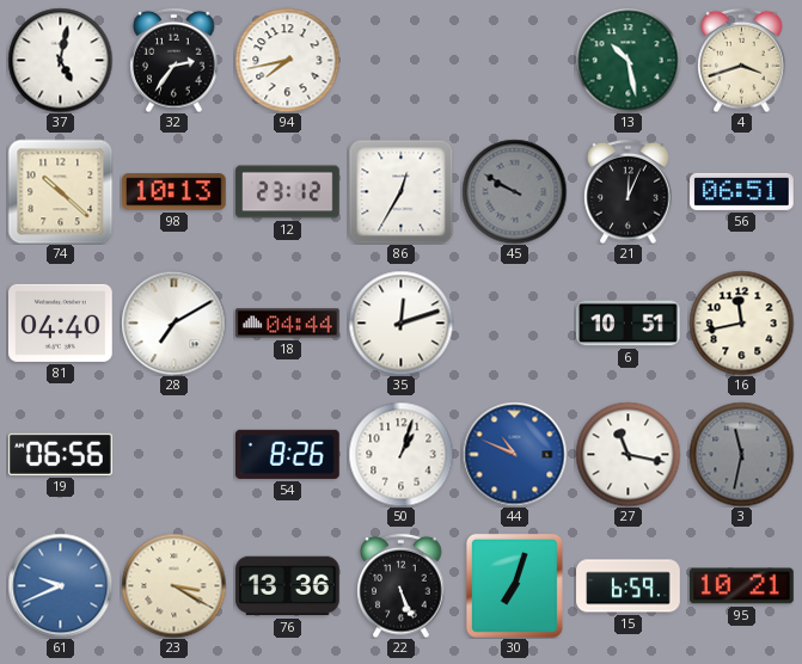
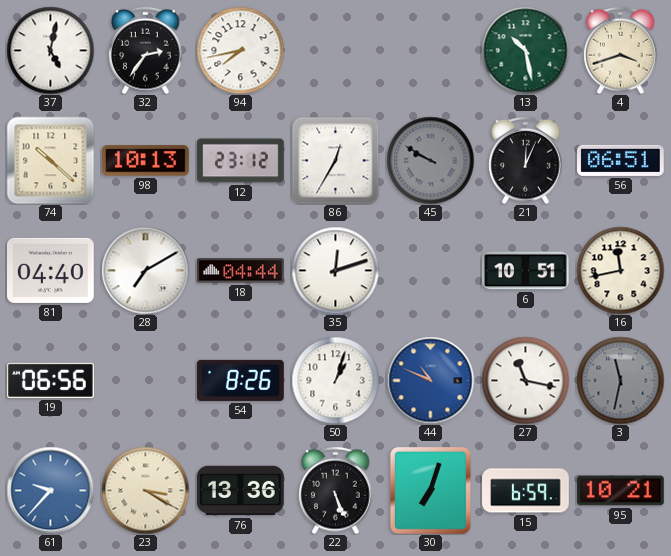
61: 9:41 -> 9:37 (50, 490)
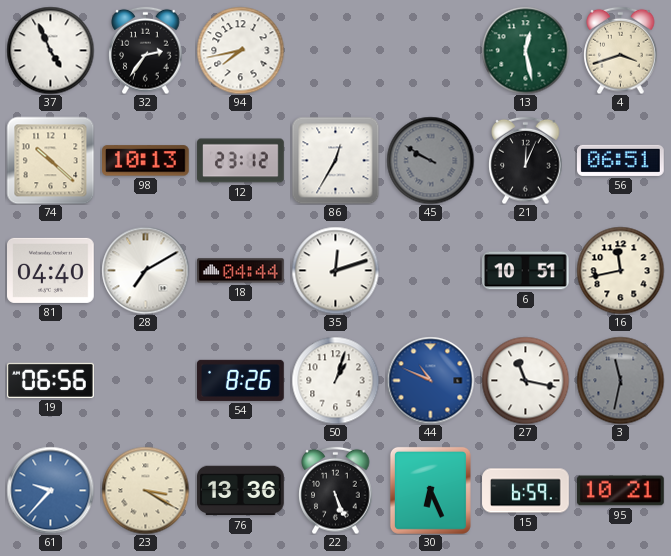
37: 5:02 -> 4:56 (50, 50)
13: 10:28 -> 12:28 (525, 50)
30: 7:03 -> 6:26 (430, 490)
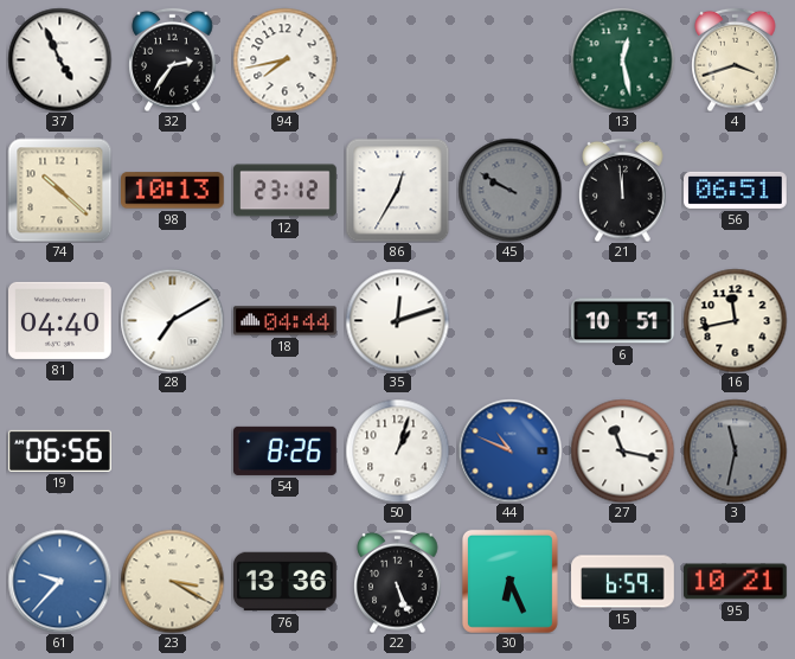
21: 12:04 -> 11:59 (623, 190)
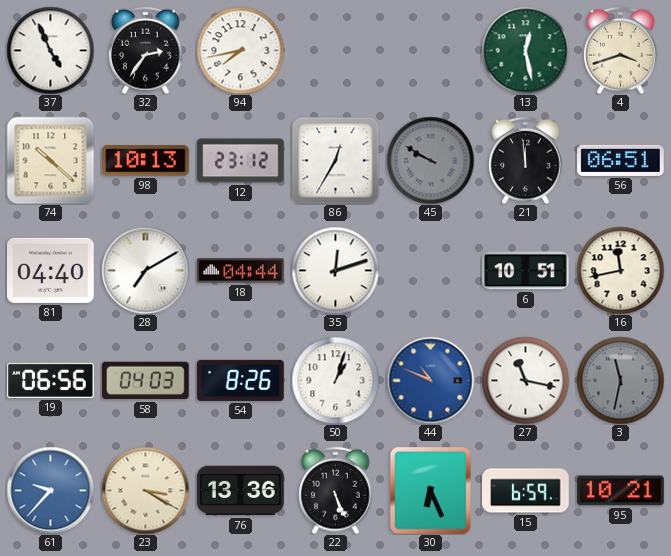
58: none -> 04:03 (146, 381)
